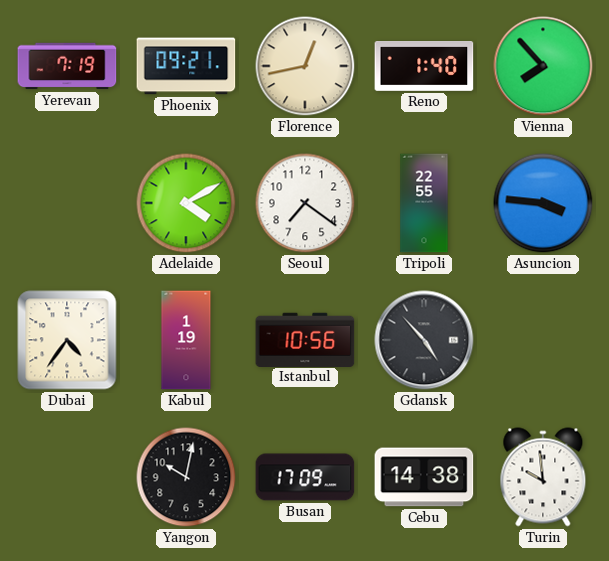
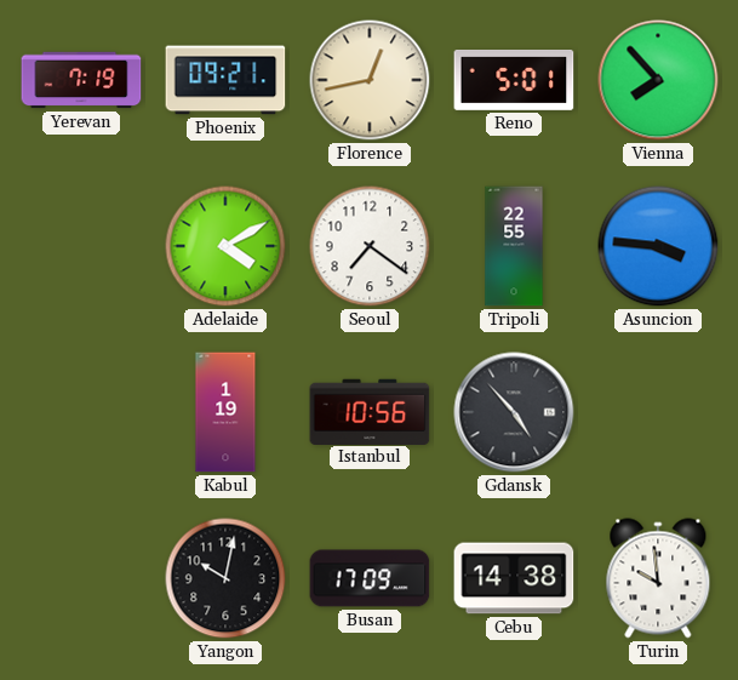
Reno: 1:40 -> 5:01 (514, 81)
Dubai: 4:36 -> none (67, 340)
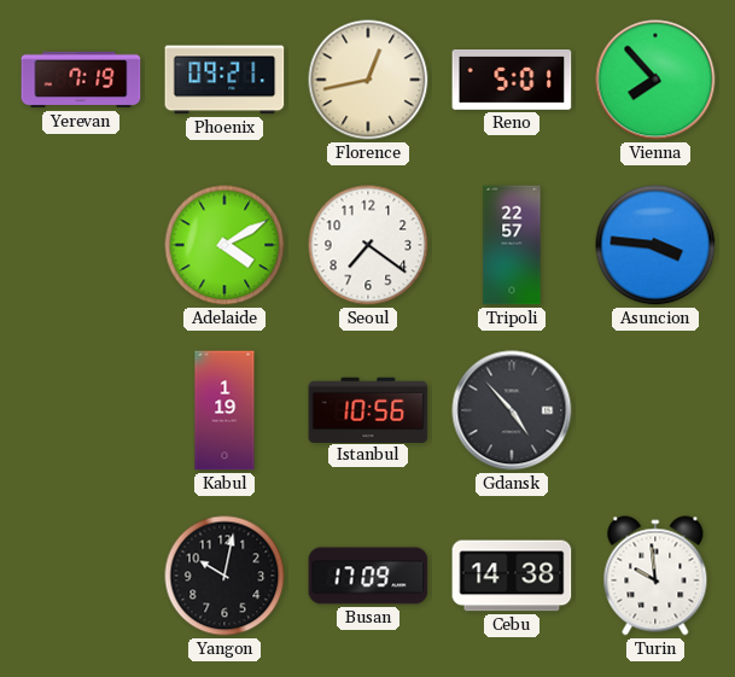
Tripoli: 22:55 -> 22:57 (512, 245)
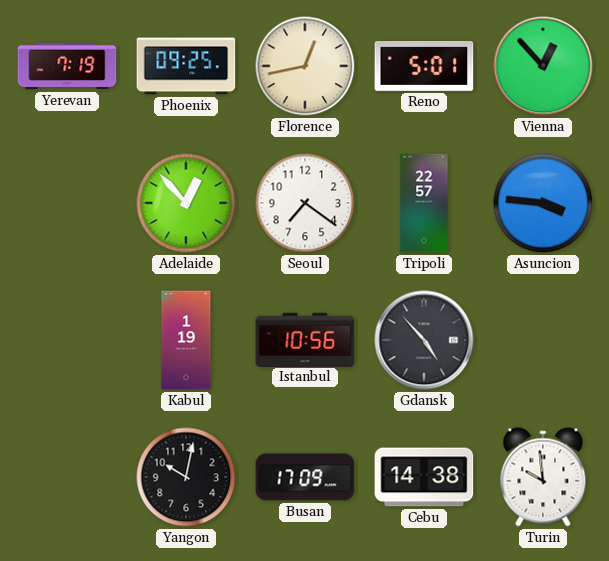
Phoenix: 09:21 -> 09:25 (186, 66)
Vienna: 7:53 -> 12:53 (543, 66)
Adelaide: 4:10 -> 12:53 (186, 203)
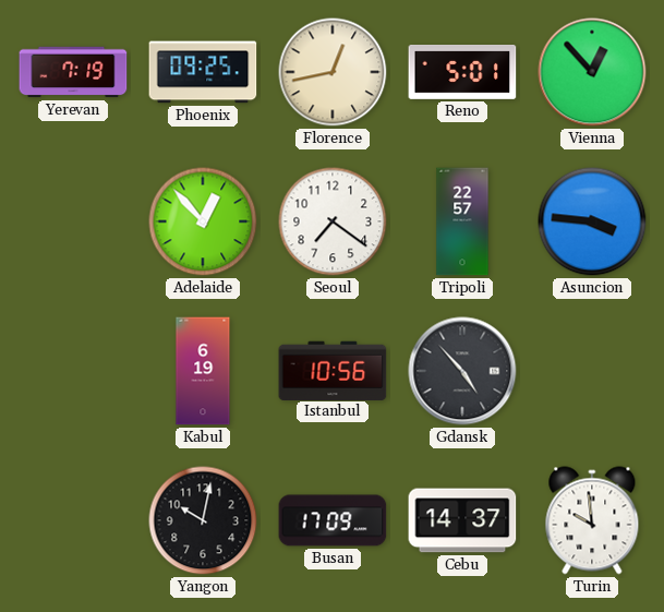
Kabul: 1:19 -> 6:19 (203, 371)
Cebu: 14:38 -> 14:37 (462, 520)
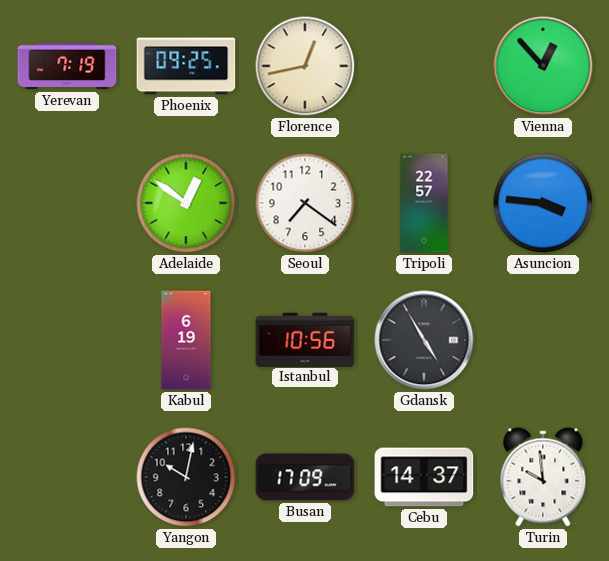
Reno: 5:01 -> none (462, 73)
Adelaide: 12:53 -> 12:51 (186, 203)
Gdansk: 4:53 -> 4:55 (424, 340)
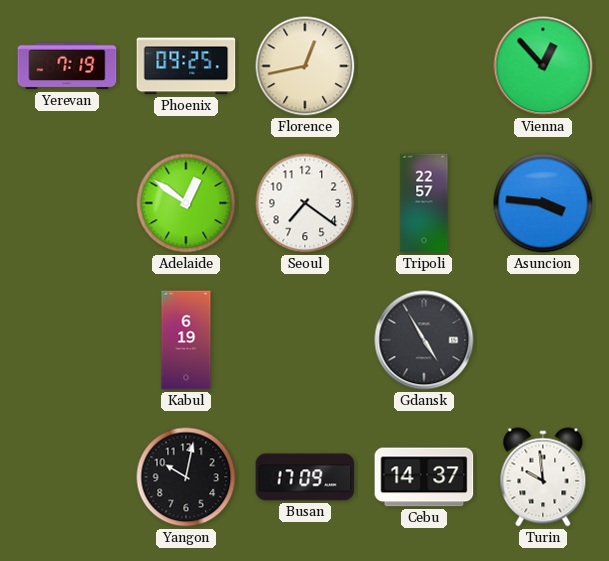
Istanbul: 10:56 -> none (305, 339)
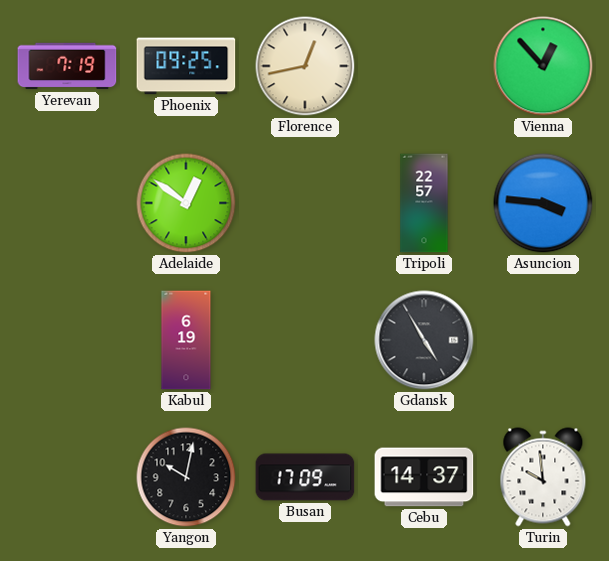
Seoul: 7:21 -> none (305, 203)
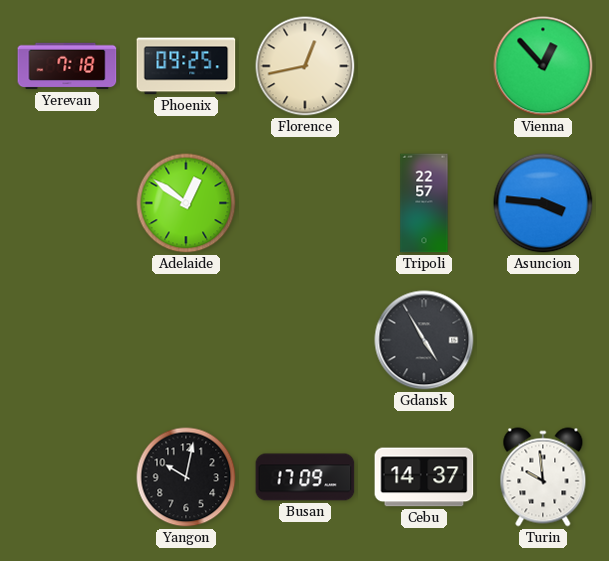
Yerevan: 7:19 -> 7:18 (67, 66)
Kabul: 6:19 -> none (186, 340)
